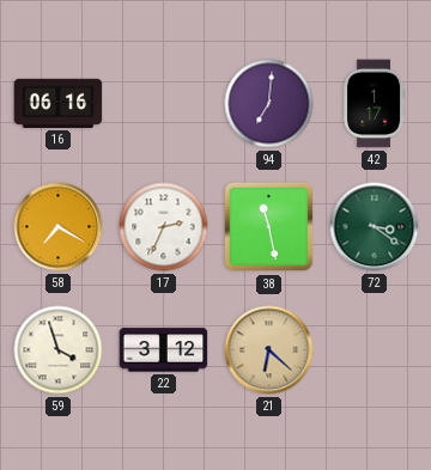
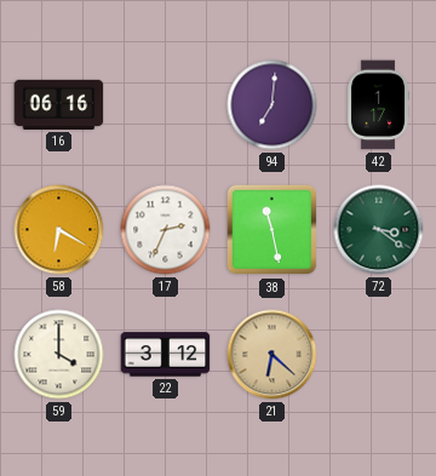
58: 7:20 -> 6:20 (59, 230)
59: 3:57 -> 4:00 (59, 355)
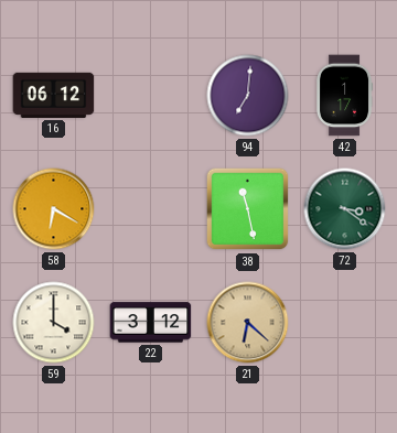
16: 06:16 -> 06:12 (54, 95)
17: 2:34 -> none (166, 230)
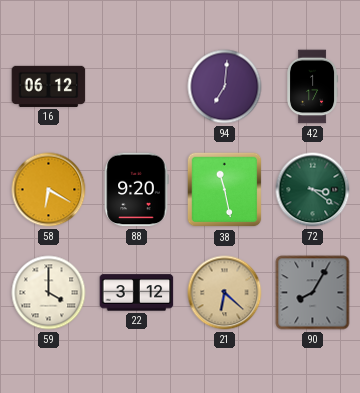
88: none -> 9:20 (136, 190)
90: none -> 8:05 (313, 293)
